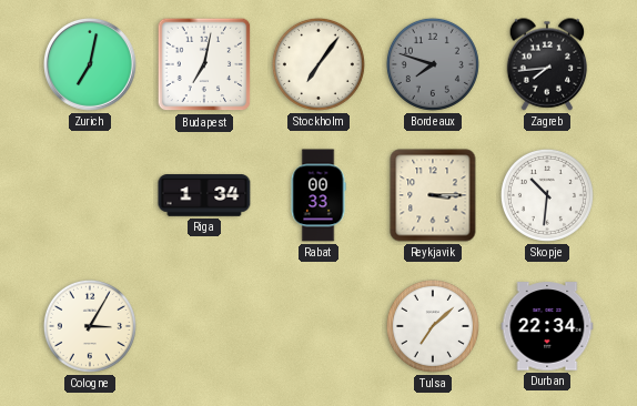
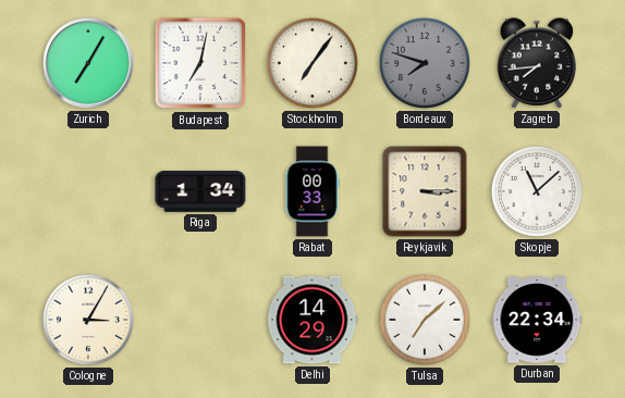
Zurich: 7:02 -> 7:05 (89, 64)
Skopje: 10:31 -> 11:08 (537, 191)
Delhi: none -> 14:29 (312, 320)
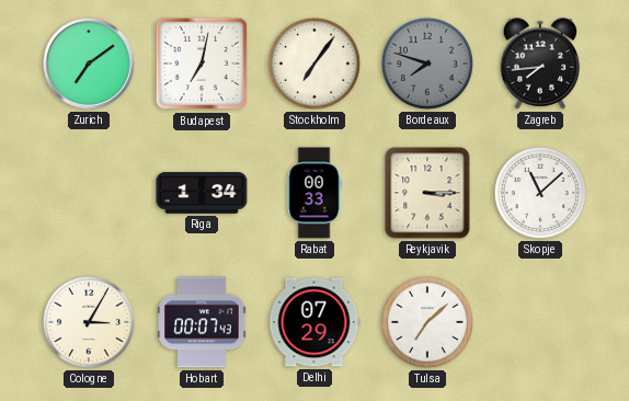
Zurich: 7:05 -> 7:09 (90, 65)
Hobart: none -> 00:07 (202, 322)
Delhi: 14:29 -> 07:29 (314, 322)
Durban: 22:34 -> none (537, 320)
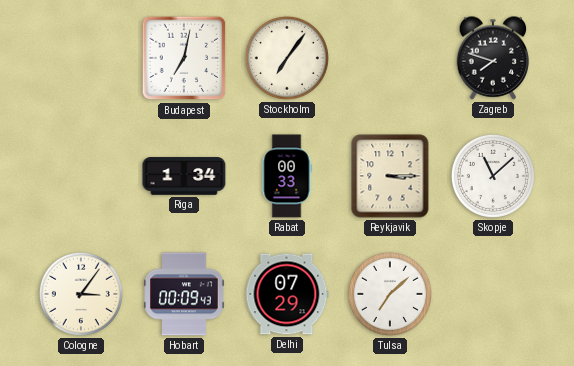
Zurich: 7:09 -> none (90, 65)
Bordeaux: 7:48 -> none (427, 64)
Zagreb: 7:44 -> 7:48 (493, 58)
Cologne: 3:05 -> 3:06 (81, 294)
Hobart: 00:07 -> 00:09 (184, 294)
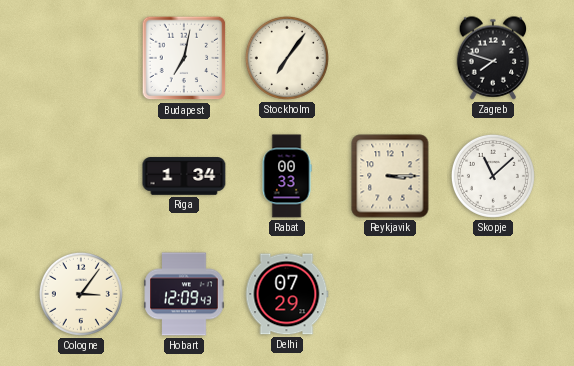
Hobart: 00:09 -> 12:09 (184, 294)
Tulsa: 7:08 -> none (390, 294)
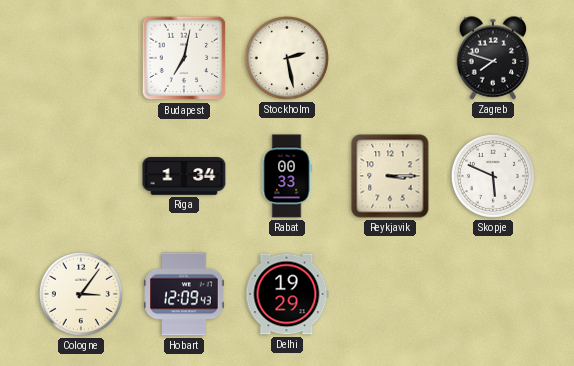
Stockholm: 7:06 -> 2:28 (287, 58)
Skopje: 11:08 -> 5:49 (493, 176)
Delhi: 07:29 -> 19:29 (287, 294)
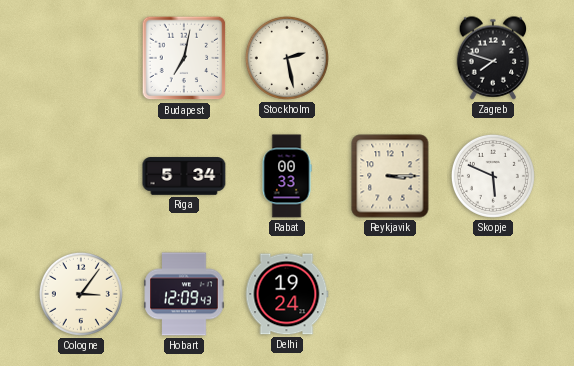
Riga: 1:34 -> 5:34 (184, 176)
Delhi: 19:29 -> 19:24 (287, 294)
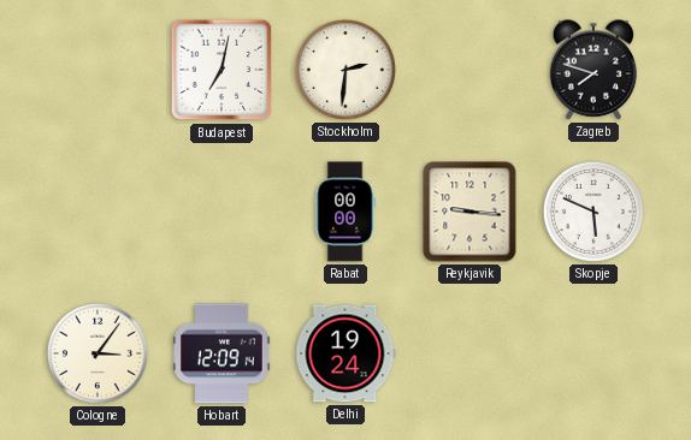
Stockholm: 2:28 -> 2:31 (345, 70)
Riga: 5:34 -> none (184, 176)
Rabat: 00:33 -> 00:00 (345, 212)
Reykjavik: 3:15 -> 9:16 (469, 212)
Hobart: 12:09:43 -> 12:09:14 (222, 353)
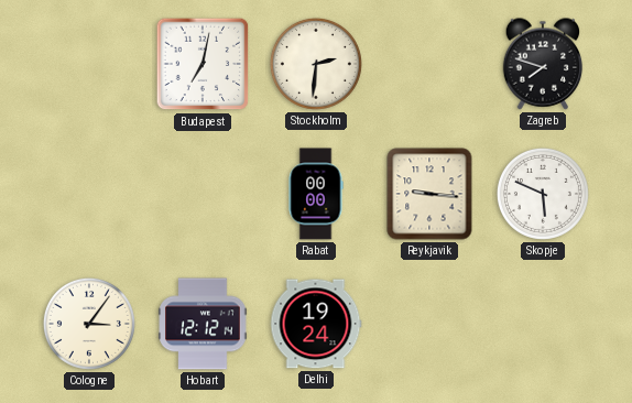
Hobart: 12:09 -> 12:12 (203, 324)
